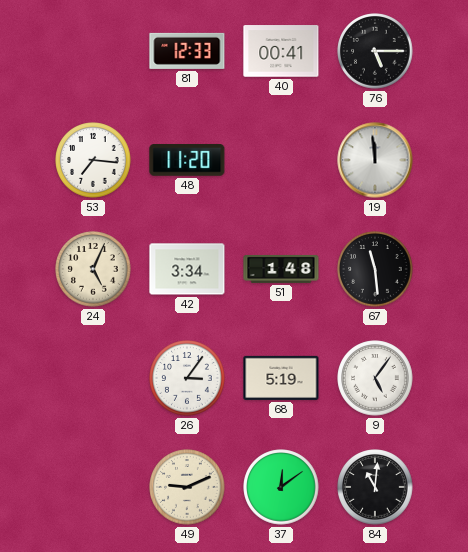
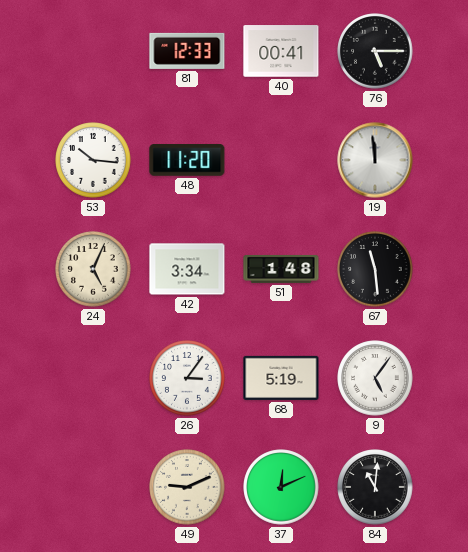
53: 7:16 -> 10:16 (93, 160)
37: 12:09 -> 12:11 (281, 487)
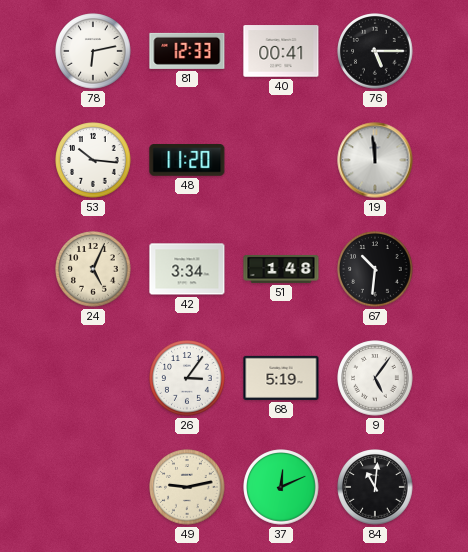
78: none -> 6:13 (93, 51)
67: 11:29 -> 10:31 (375, 269)
49: 9:11 -> 9:13 (187, 487)
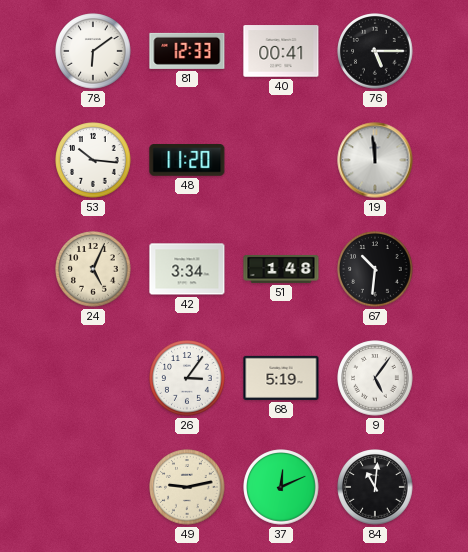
78: 6:13 -> 6:09 (93, 51)
